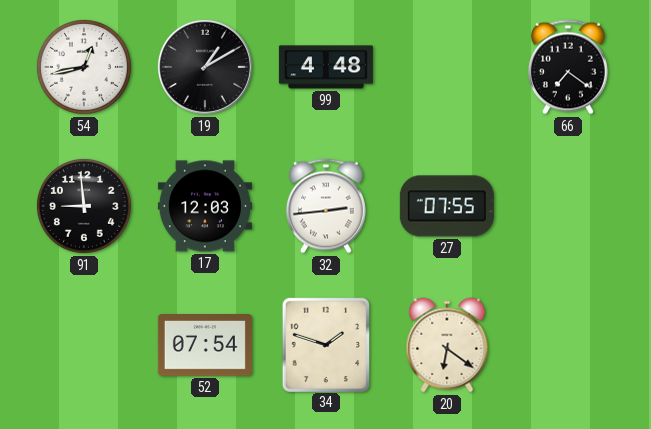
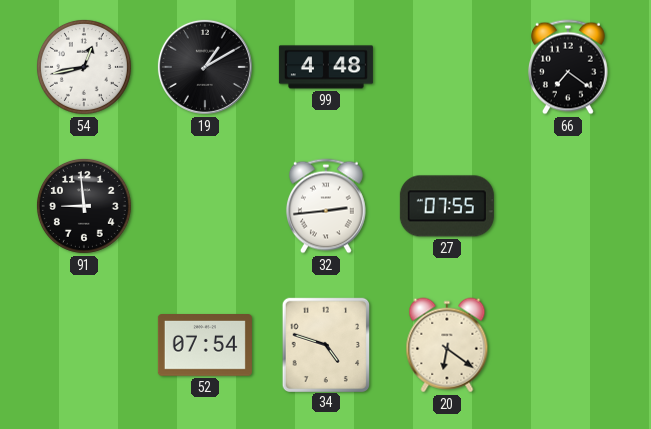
17: 12:03 -> none (205, 206)
34: 1:48 -> 4:48 (325, 344)
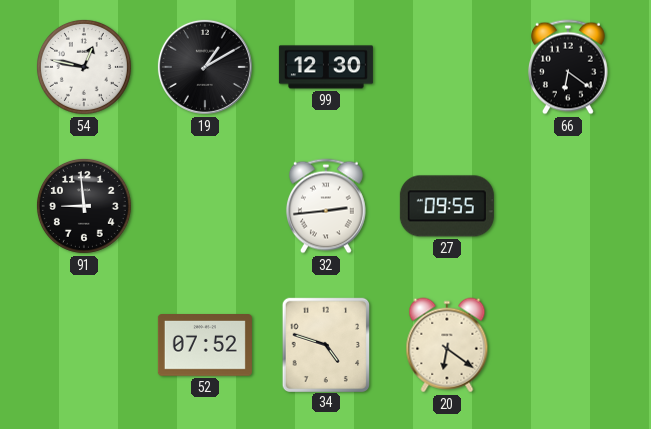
54: 12:43 -> 12:47 (84, 67)
99: 4:48 -> 12:30 (326, 67)
66: 7:21 -> 6:21 (568, 67)
27: 07:55 -> 09:55 (447, 206)
52: 07:54 -> 07:52 (205, 346)
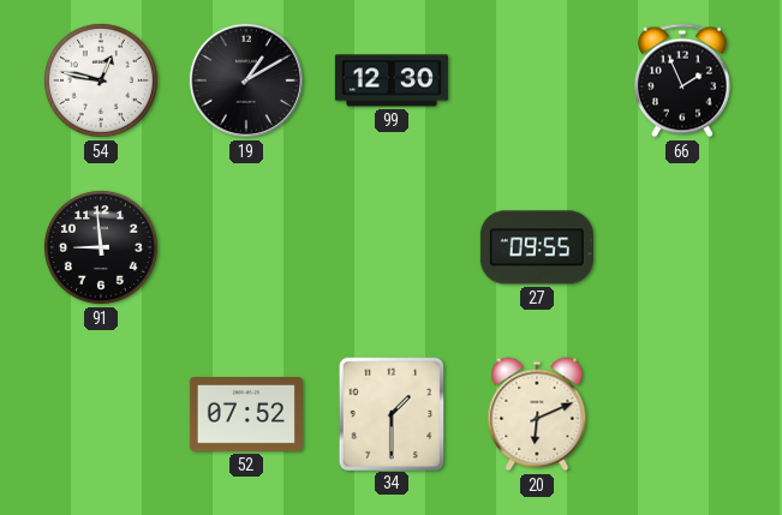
66: 6:21 -> 1:56 (682, 80)
32: 2:44 -> none (326, 206)
34: 4:48 -> 1:30 (390, 413)
20: 6:21 -> 6:11 (537, 414)
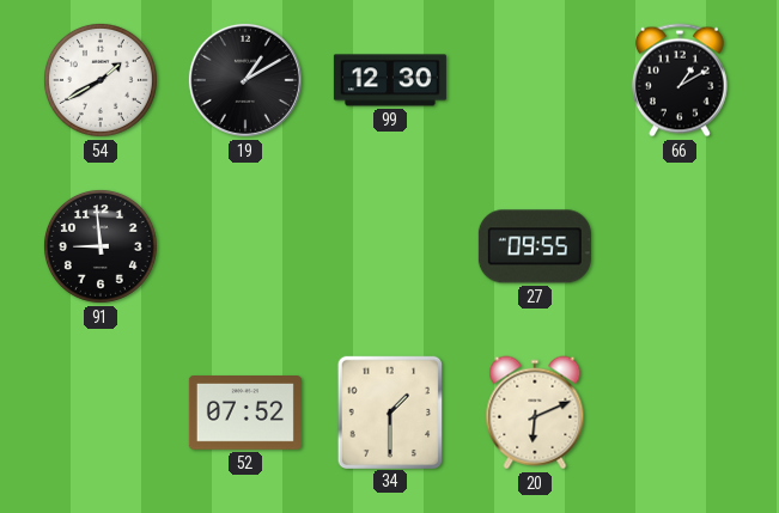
54: 12:47 -> 1:40 (101, 80)
66: 1:56 -> 1:10 (680, 80)
